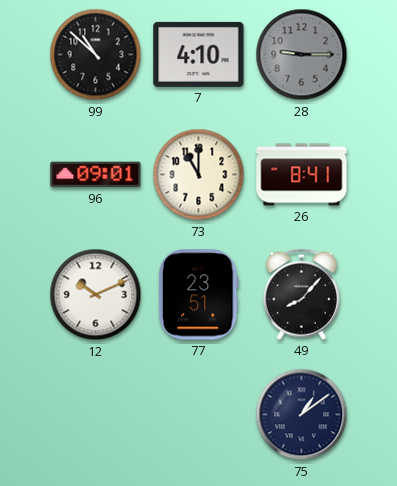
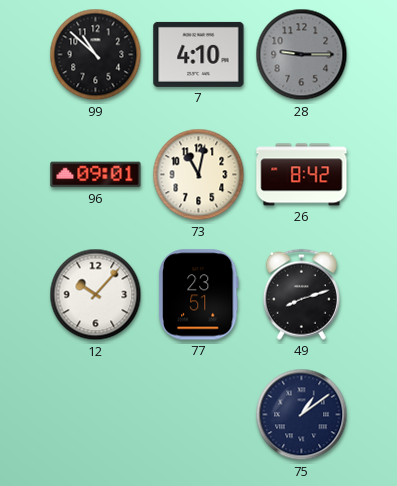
73: 11:00 -> 11:02 (199, 175)
26: 8:41 -> 8:42 (302, 175)
12: 10:11 -> 10:07 (96, 295)
49: 8:07 -> 8:12 (301, 294)
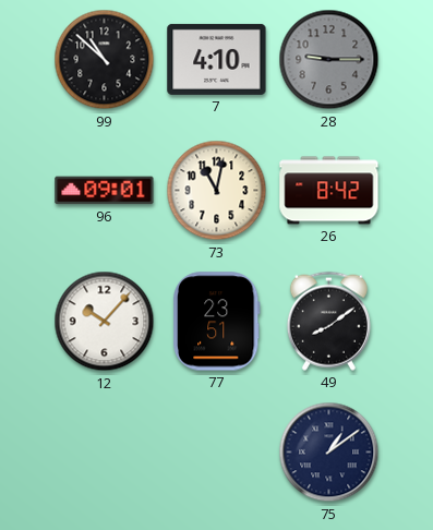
49: 8:12 -> 8:09 (328, 321)
